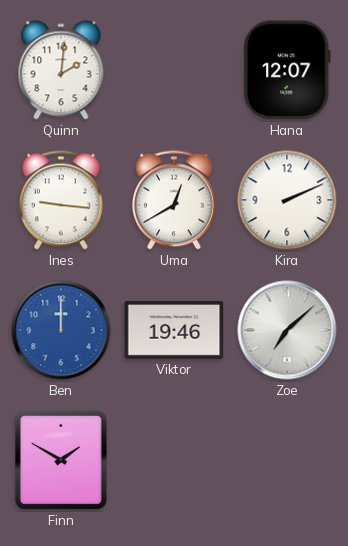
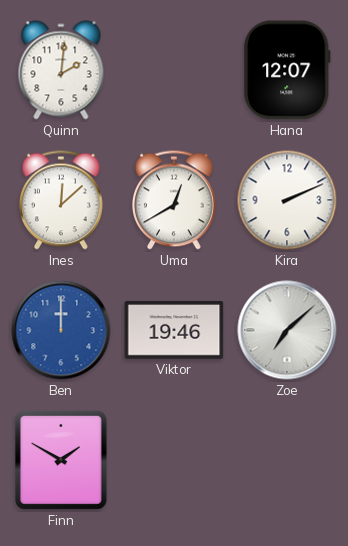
Ines: 9:16 -> 12:08 (62, 200)
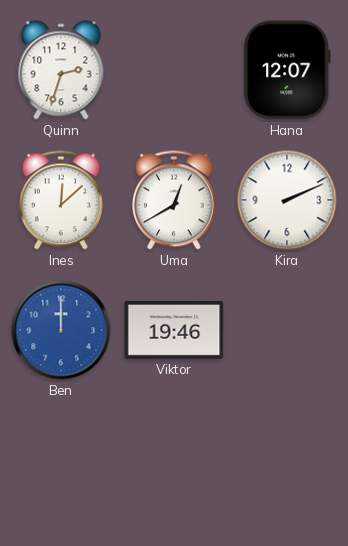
Quinn: 2:01 -> 2:33 (61, 70)
Zoe: 7:08 -> none (287, 330)
Finn: 1:50 -> none (61, 460)
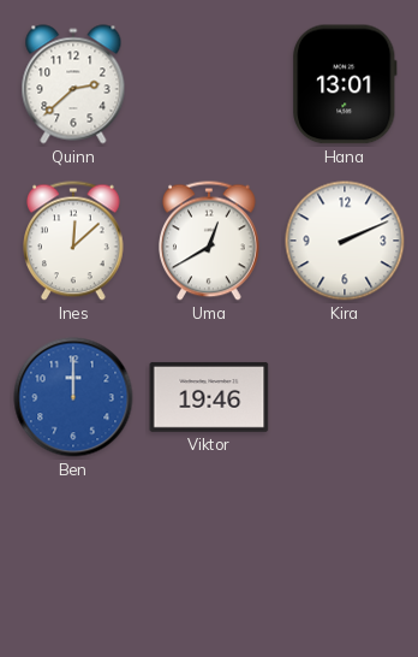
Quinn: 2:33 -> 2:38 (73, 84)
Hana: 12:07 -> 13:01 (346, 84)
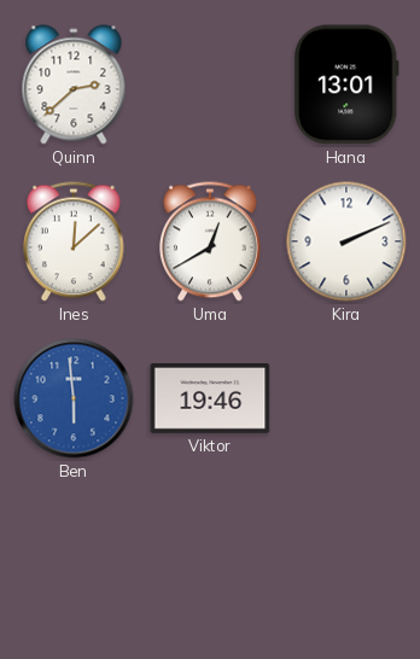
Ben: 12:00 -> 5:59 (74, 398)
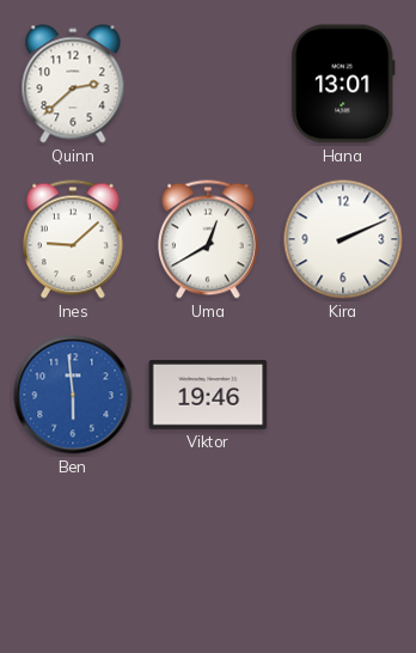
Ines: 12:08 -> 9:08 (74, 239)
